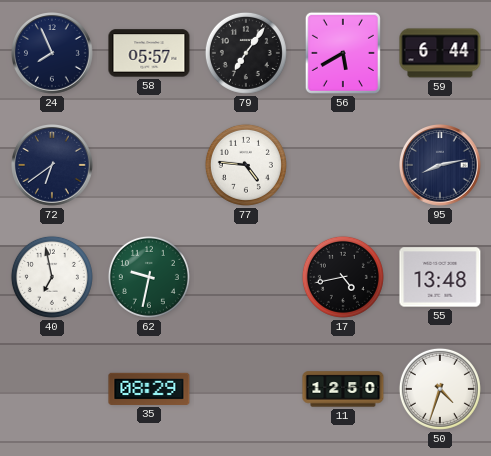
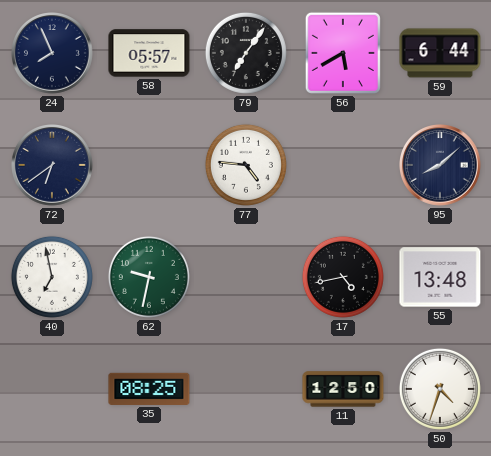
95: 8:13 -> 8:08 (441, 166)
35: 08:29 -> 08:25 (149, 389)
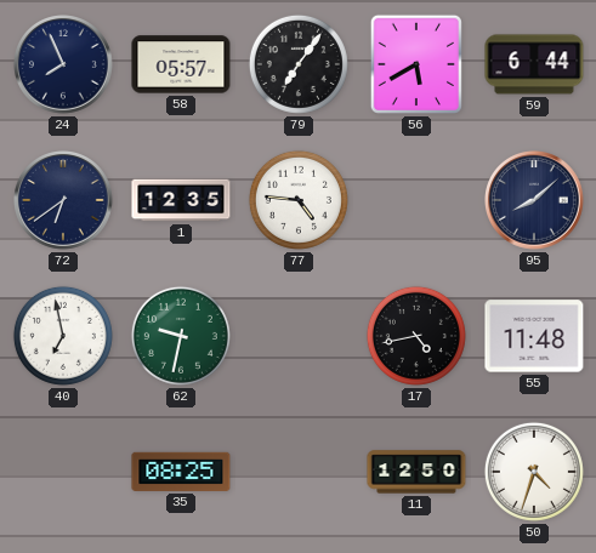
1: none -> 12:35 (181, 200)
55: 13:48 -> 11:48 (534, 336)
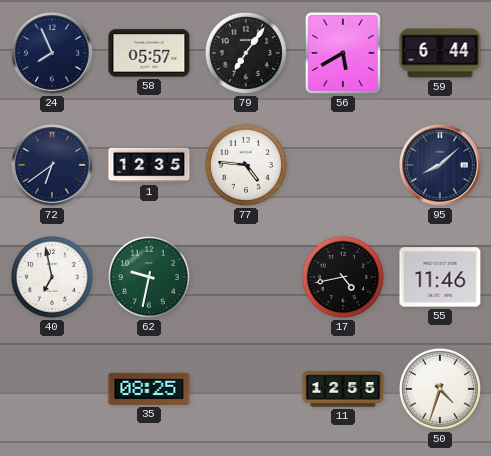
55: 11:48 -> 11:46 (440, 277)
11: 12:50 -> 12:55 (343, 389)
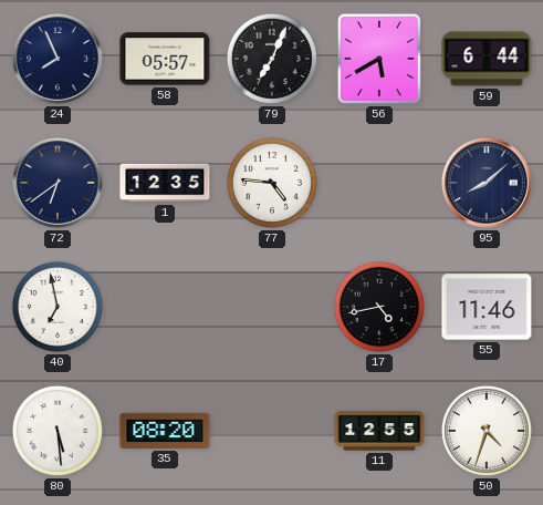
79: 7:06 -> 7:04 (272, 59)
62: 9:32 -> none (149, 277)
80: none -> 5:29 (58, 431)
35: 08:25 -> 08:20 (165, 431)
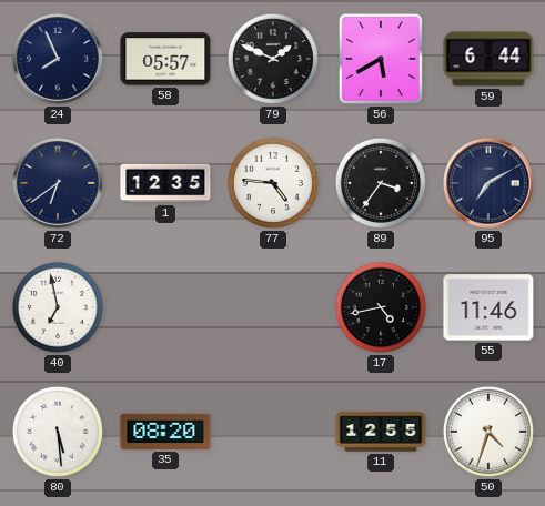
79: 7:04 -> 1:49 (273, 59)
89: none -> 3:36 (381, 183)
95: 8:08 -> 7:10 (490, 184)
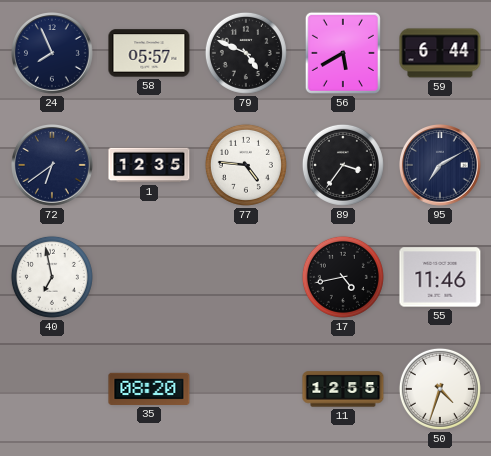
79: 1:49 -> 4:49 (246, 53)
80: 5:29 -> none (58, 432)
